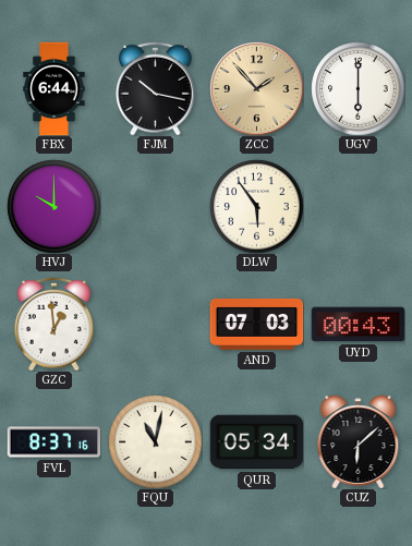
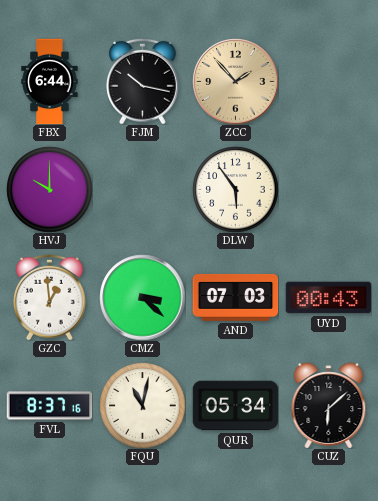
UGV: 6:00 -> none (358, 88)
CMZ: none -> 3:22 (142, 297)
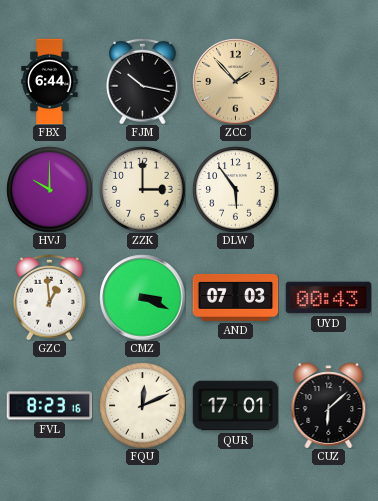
ZZK: none -> 3:00 (142, 189)
CMZ: 3:22 -> 3:19 (142, 297)
FVL: 8:37 -> 8:23 (49, 406)
FQU: 11:02 -> 12:11 (142, 405)
QUR: 05:34 -> 17:01 (235, 406)
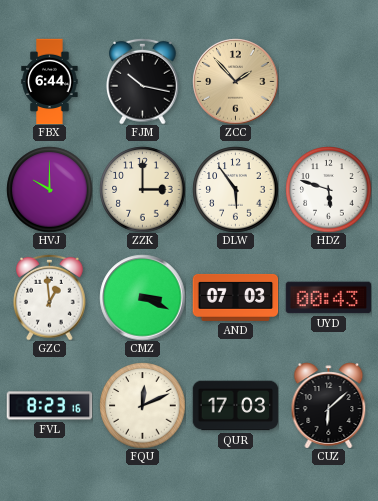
HDZ: none -> 5:48 (328, 189)
QUR: 17:01 -> 17:03 (235, 406)
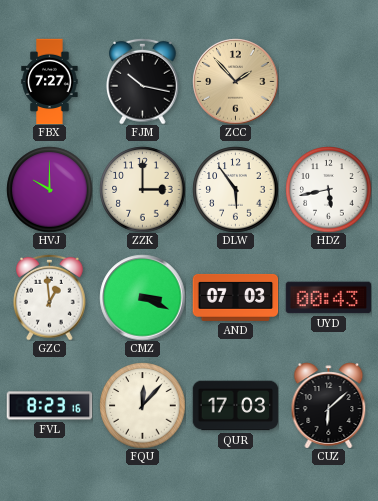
FBX: 6:44 -> 7:27 (50, 81)
HDZ: 5:48 -> 5:43 (328, 189)
FQU: 12:11 -> 12:07 (142, 405)
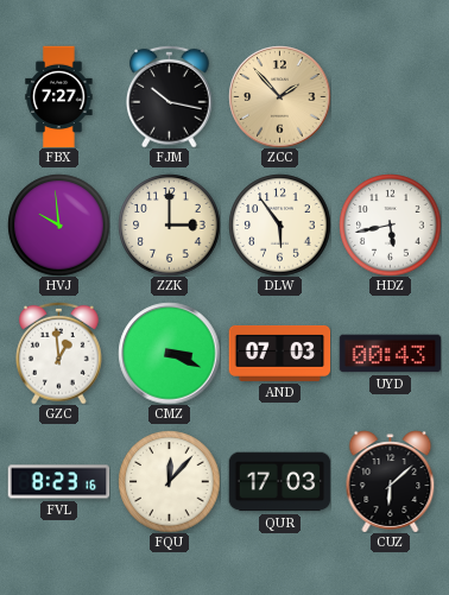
HVJ: 10:00 -> 9:59 (58, 224)
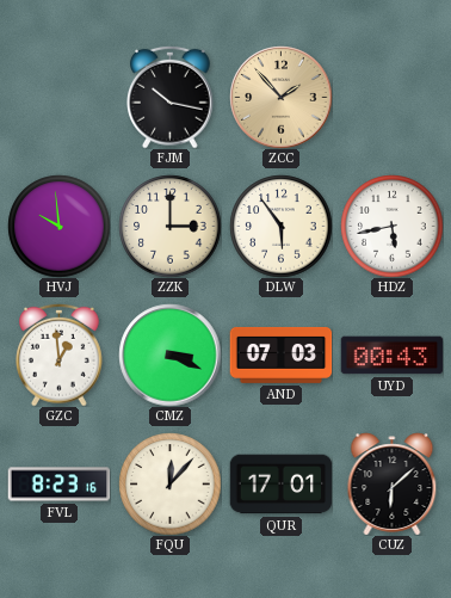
FBX: 7:27 -> none (59, 96)
QUR: 17:03 -> 17:01 (280, 485)
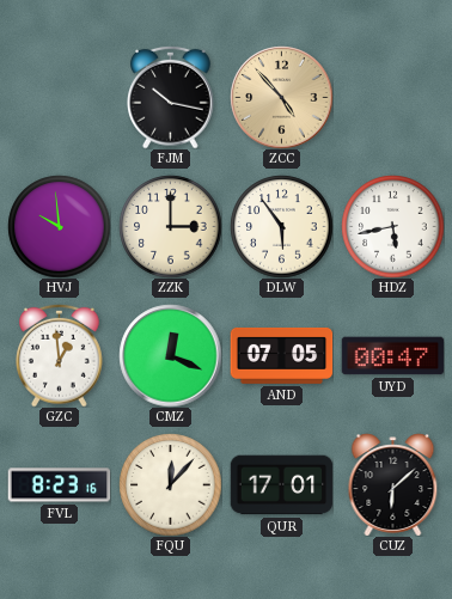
ZCC: 1:53 -> 4:53 (281, 97)
CMZ: 3:19 -> 12:19 (170, 355)
AND: 07:03 -> 07:05 (281, 355)
UYD: 00:43 -> 00:47 (392, 356)
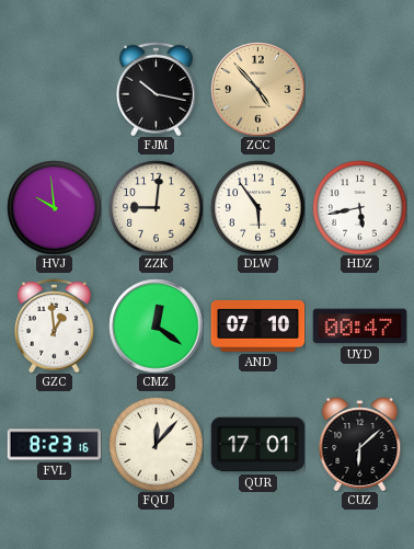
ZZK: 3:00 -> 9:01 (156, 207)
CMZ: 12:19 -> 12:21 (156, 325)
AND: 07:05 -> 07:10 (257, 325)
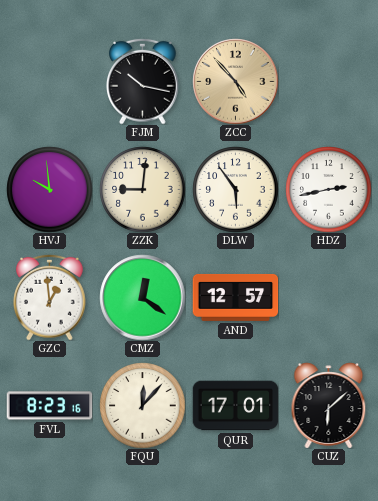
HDZ: 5:43 -> 2:43 (328, 189)
AND: 07:10 -> 12:57 (235, 297)
UYD: 00:47 -> none (359, 327)
